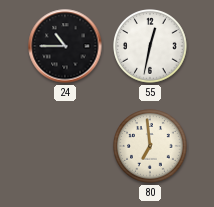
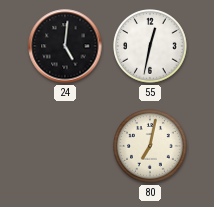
24: 10:45 -> 5:01 (65, 46)
80: 6:59 -> 7:02 (150, 146)
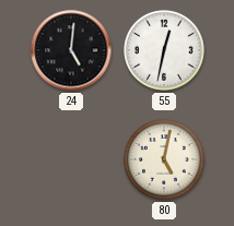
80: 7:02 -> 5:02 (164, 159)
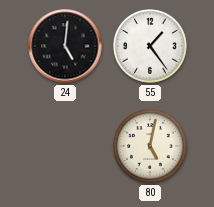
55: 12:32 -> 1:24 (150, 46)
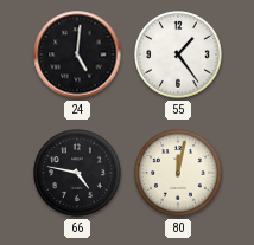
66: none -> 4:47 (77, 173)
80: 5:02 -> 12:02 (178, 173)
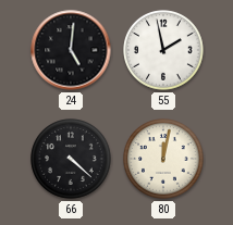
55: 1:24 -> 1:58 (163, 50)
66: 4:47 -> 4:22 (71, 159)
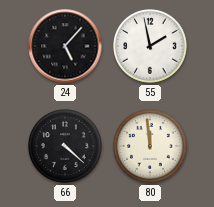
24: 5:01 -> 5:07 (65, 46)
80: 12:02 -> 11:59 (150, 146)
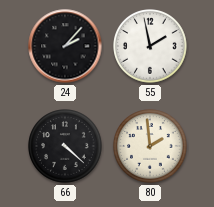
24: 5:07 -> 2:07 (65, 46)
80: 11:59 -> 1:59 (150, 146)
